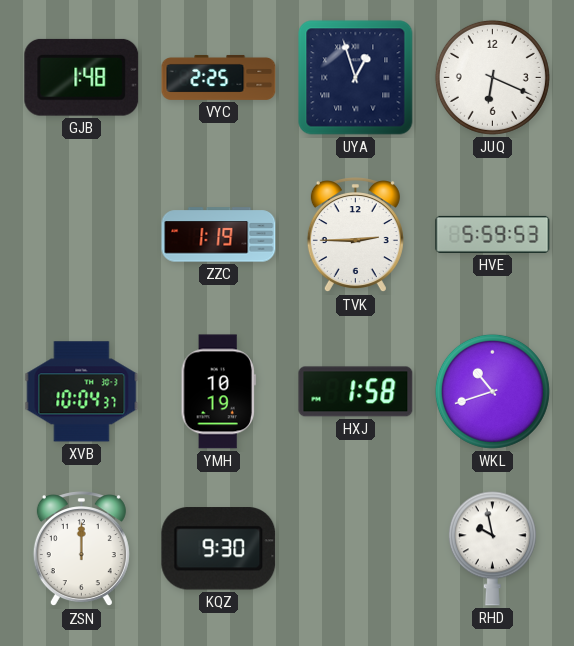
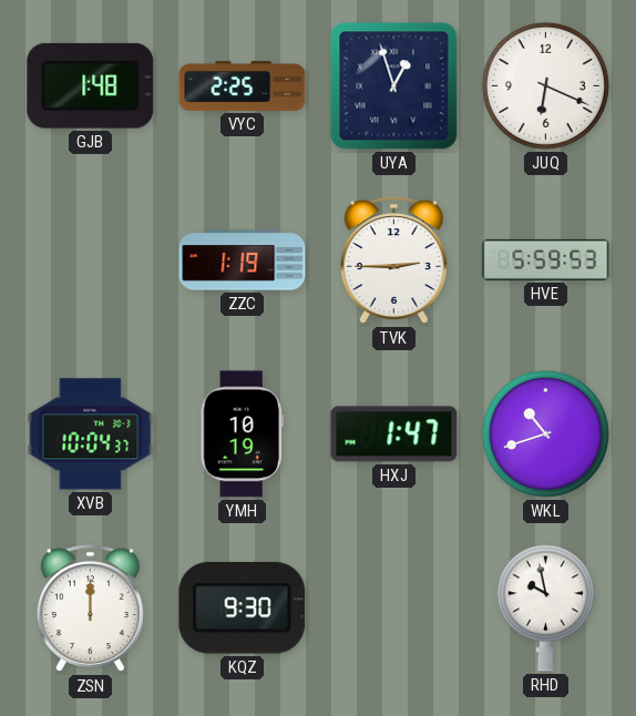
HXJ: 1:58 -> 1:47 (394, 434)
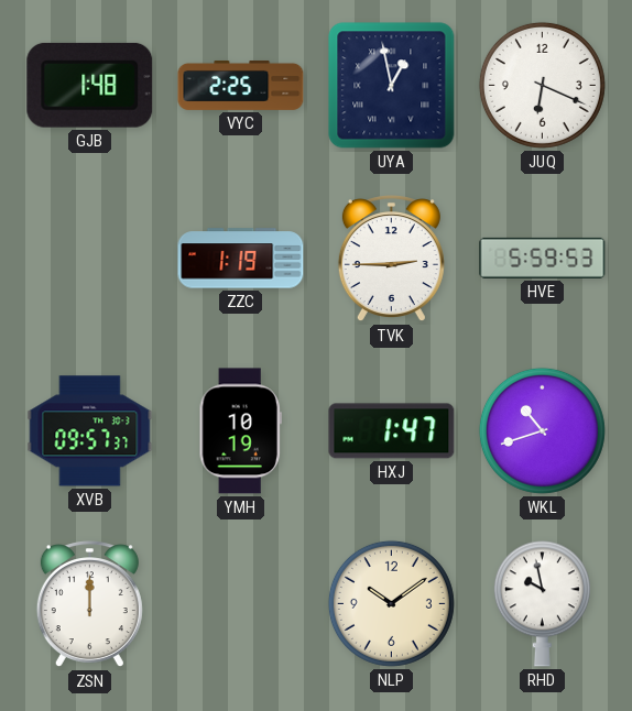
UYA: 12:57 -> 12:58 (392, 86)
XVB: 10:04 -> 09:57 (90, 431)
KQZ: 9:30 -> none (243, 608)
NLP: none -> 10:09 (391, 603)
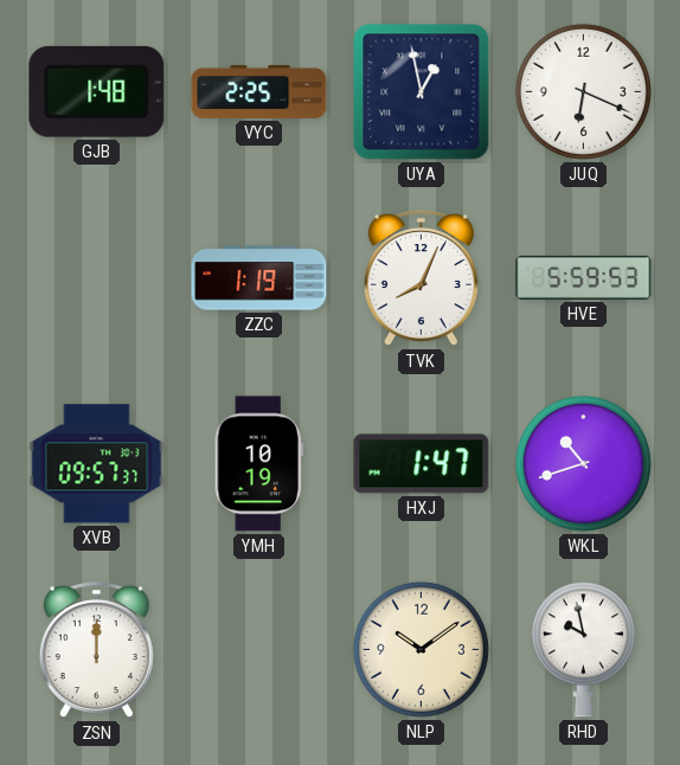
TVK: 2:45 -> 8:04 (421, 278)
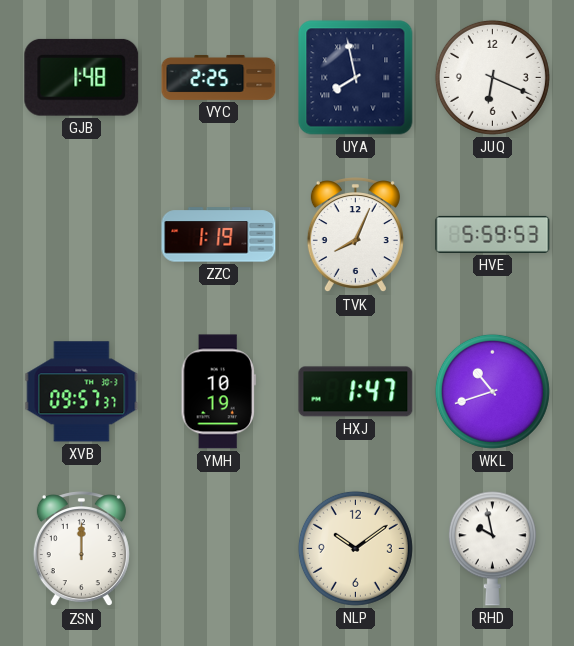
UYA: 12:58 -> 7:58 (356, 78)
